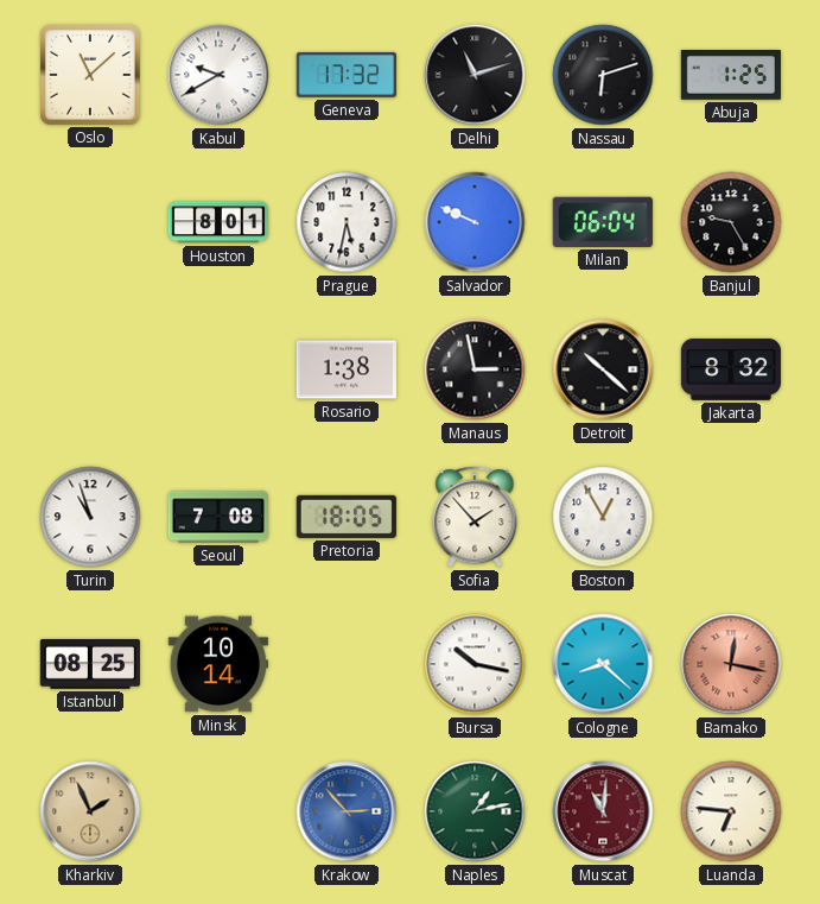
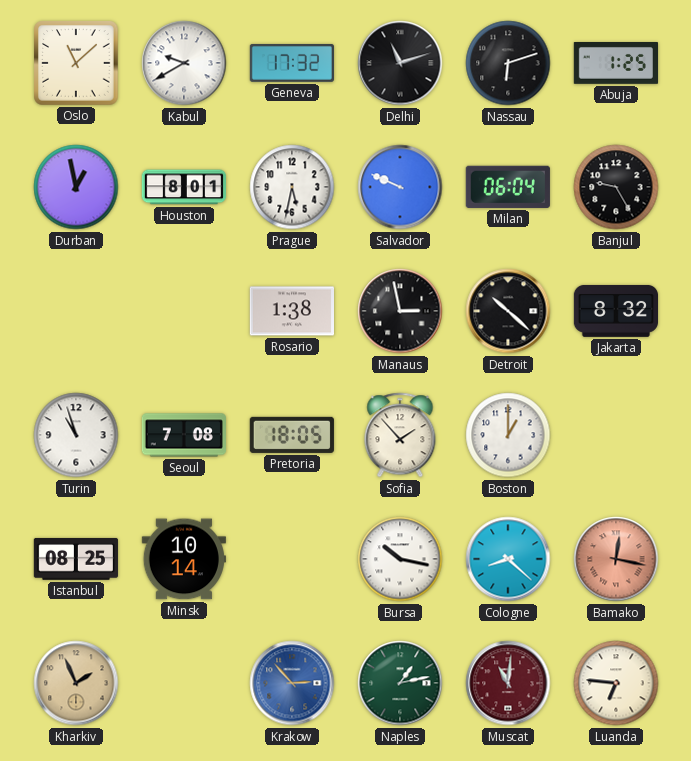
Durban: none -> 12:58 (76, 187)
Boston: 12:55 -> 1:00 (508, 435)
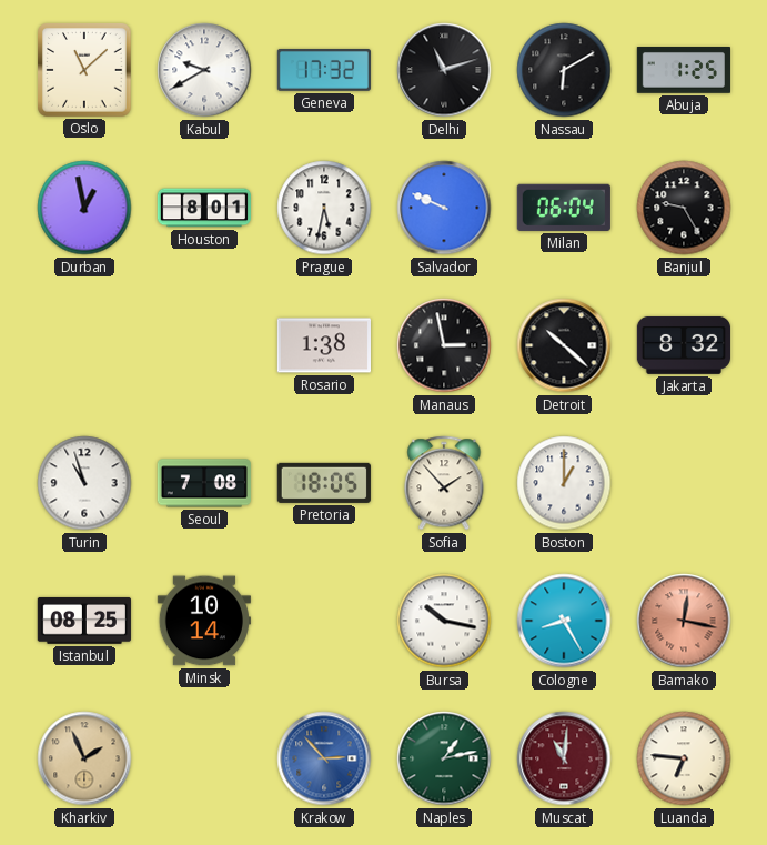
Nassau: 6:12 -> 6:10 (564, 70)
Cologne: 8:22 -> 8:25 (564, 621)
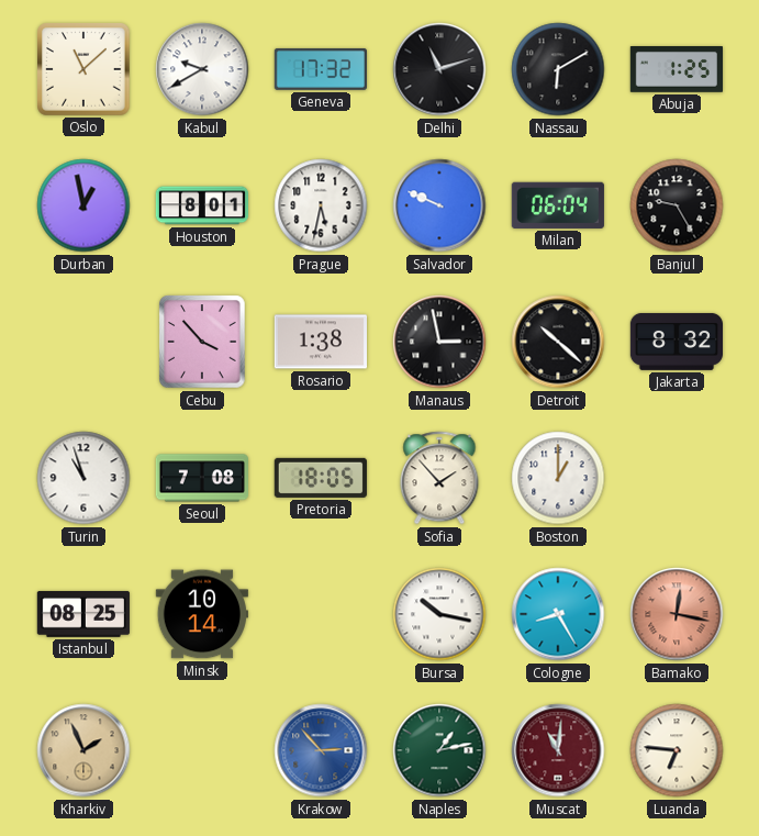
Cebu: none -> 3:53 (202, 342)
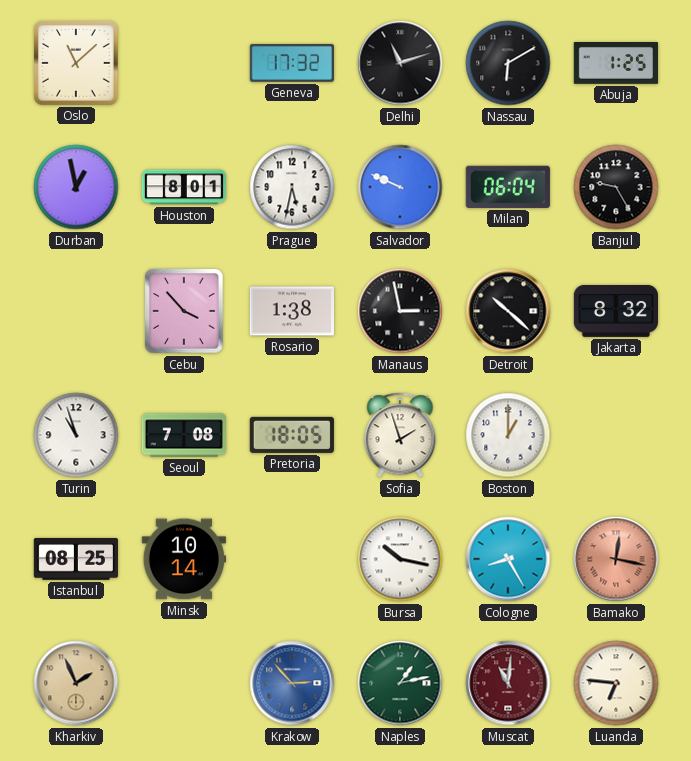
Kabul: 9:40 -> none (202, 69)
Sofia: 1:53 -> 1:57 (400, 435)
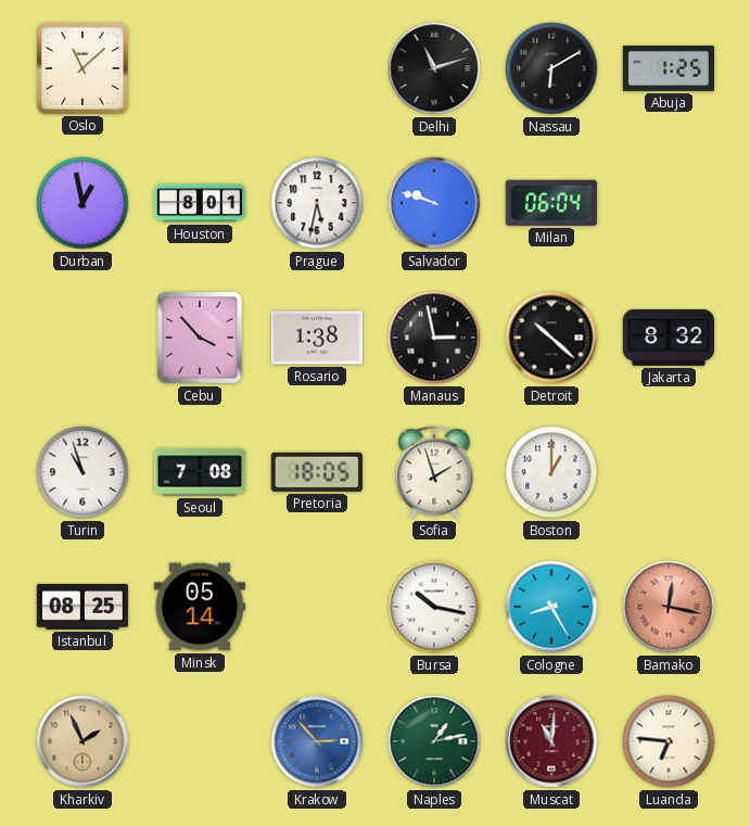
Geneva: 17:32 -> none (292, 63)
Salvador: 9:49 -> 9:48 (434, 203)
Banjul: 9:25 -> none (616, 187)
Minsk: 10:14 -> 05:14 (200, 607)
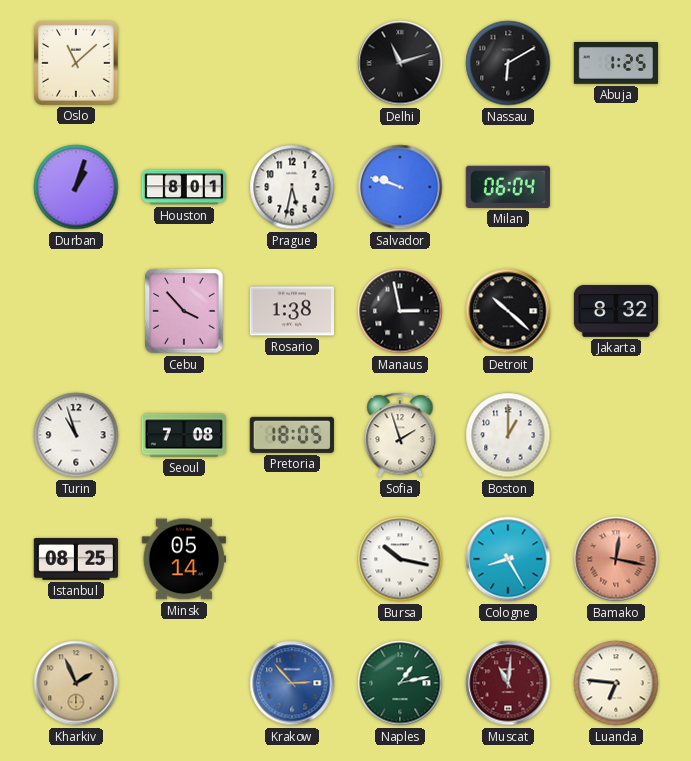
Durban: 12:58 -> 1:03 (76, 187)
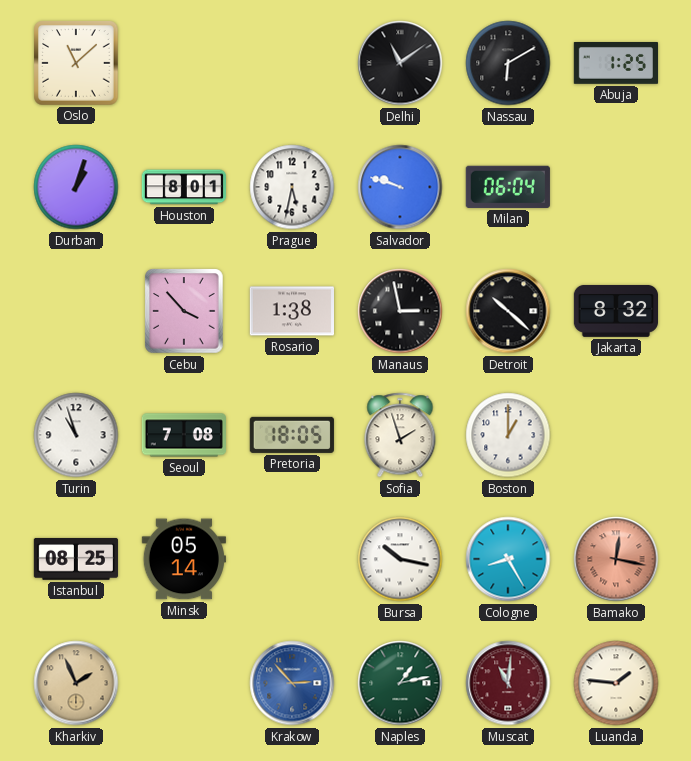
Delhi: 11:12 -> 11:09 (400, 63)
Luanda: 6:46 -> 1:46 (616, 683)
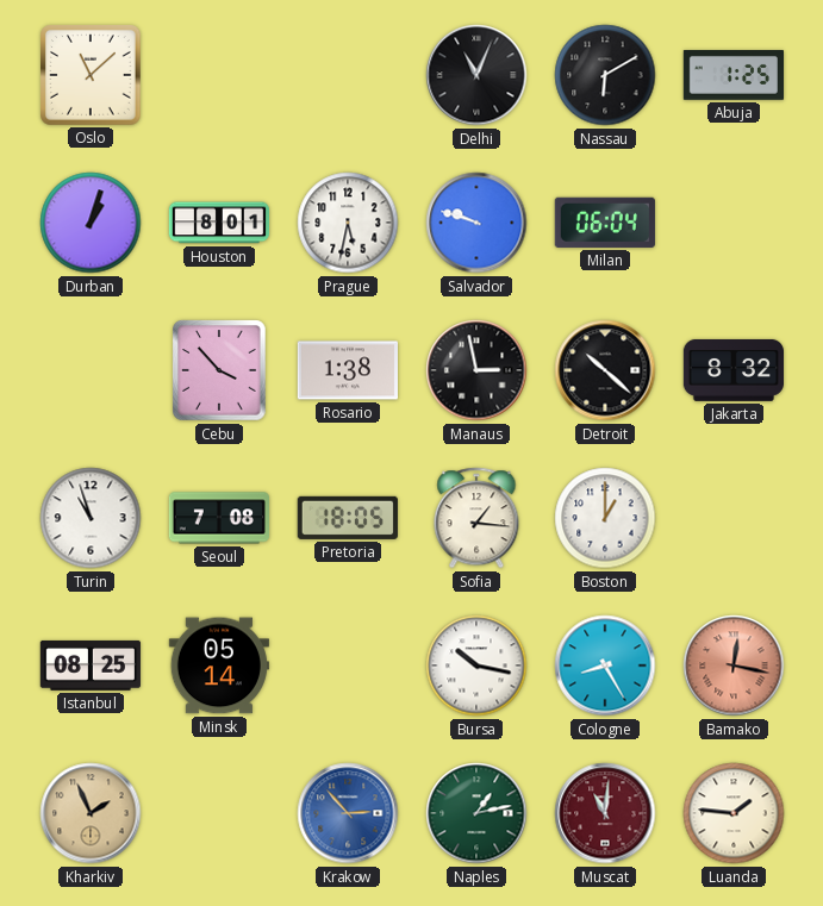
Delhi: 11:09 -> 11:04 (476, 75)
Sofia: 1:57 -> 1:16 (476, 518)
